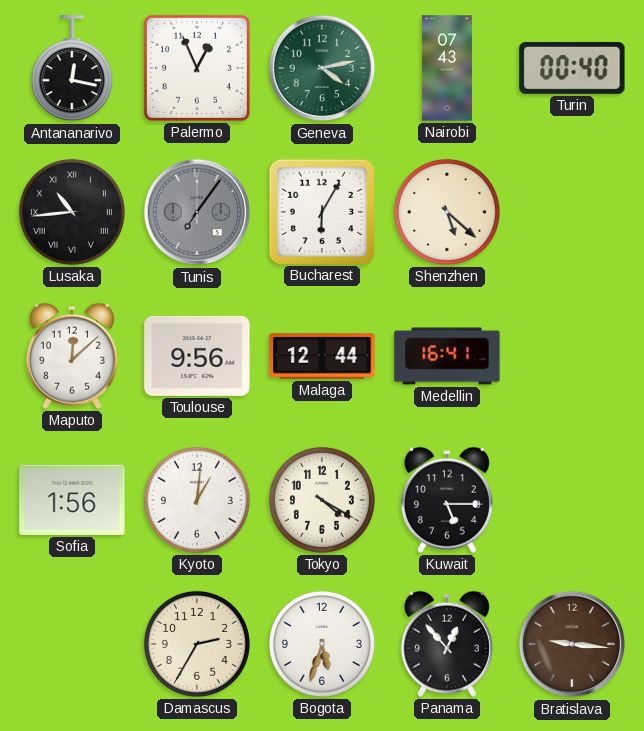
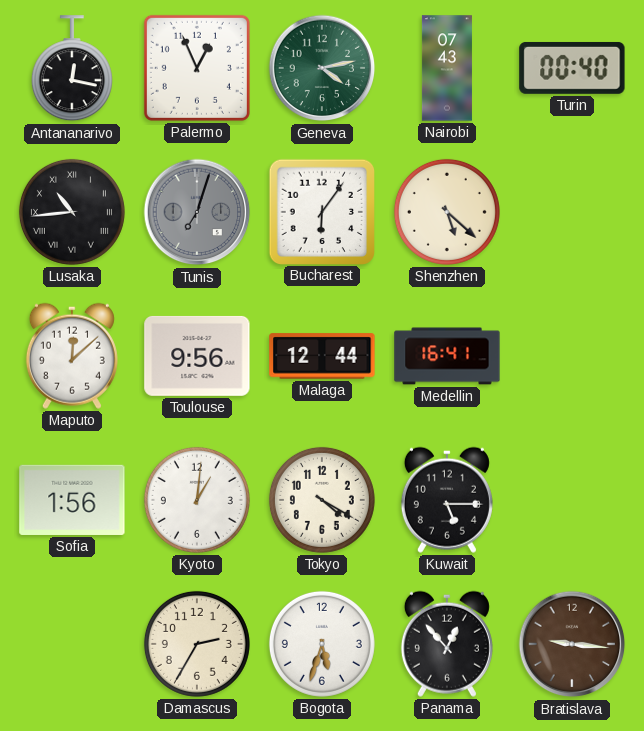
Tunis: 7:06 -> 7:03 (197, 212)
Bucharest: 6:05 -> 6:06 (321, 211)
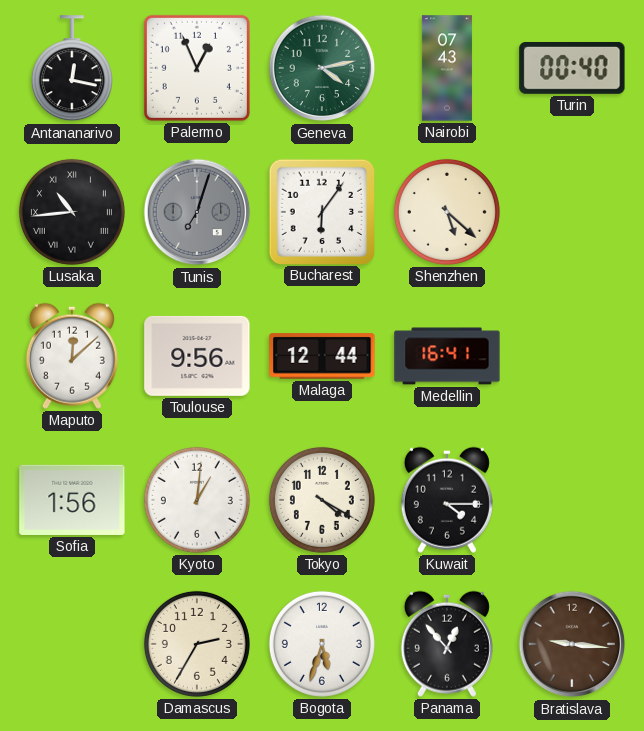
Kuwait: 5:15 -> 4:15 (447, 500)
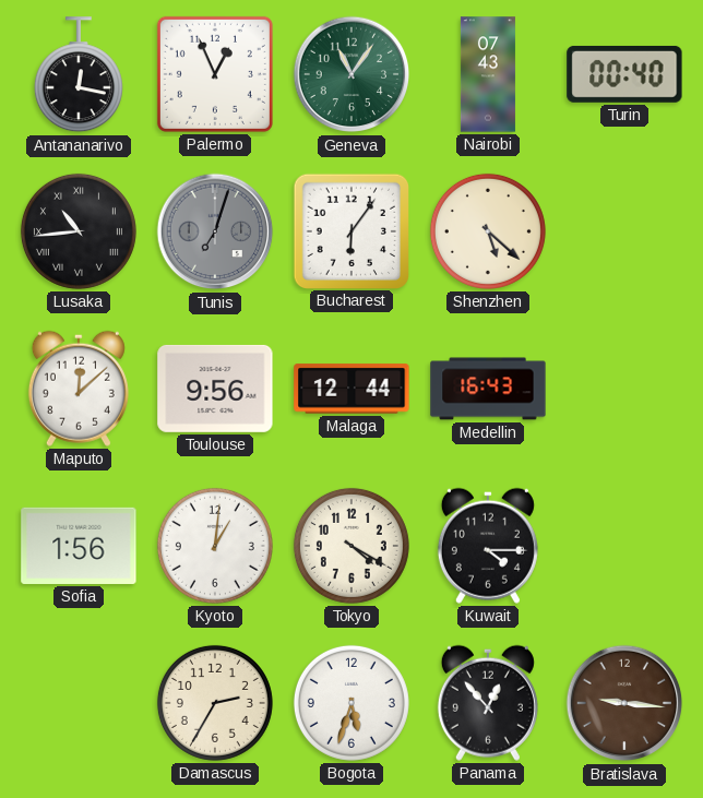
Geneva: 4:13 -> 11:06 (352, 74)
Medellin: 16:41 -> 16:43 (488, 389)
